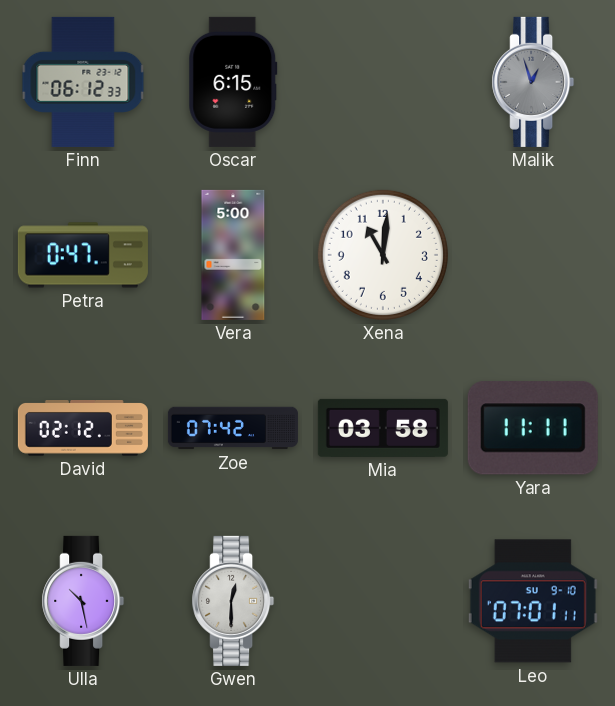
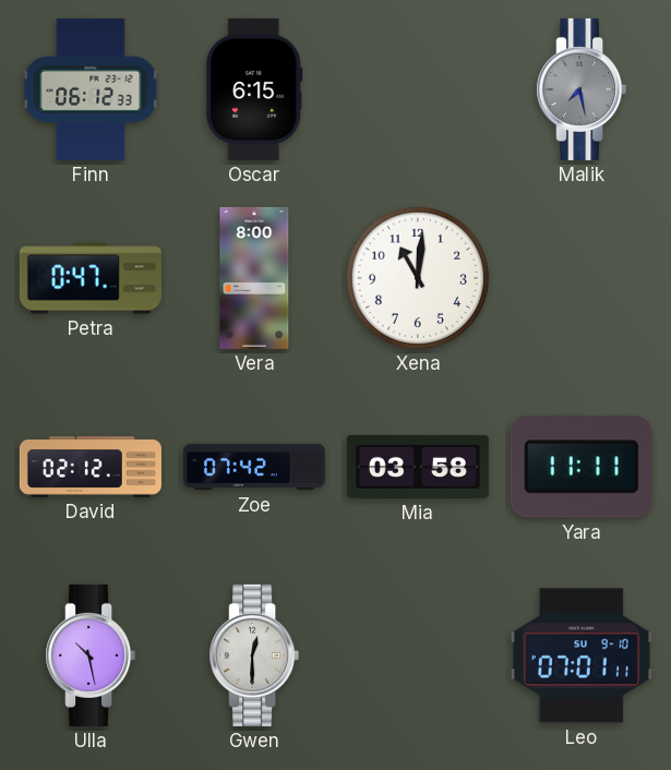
Malik: 12:57 -> 7:28 (582, 89)
Vera: 5:00 -> 8:00 (254, 278)
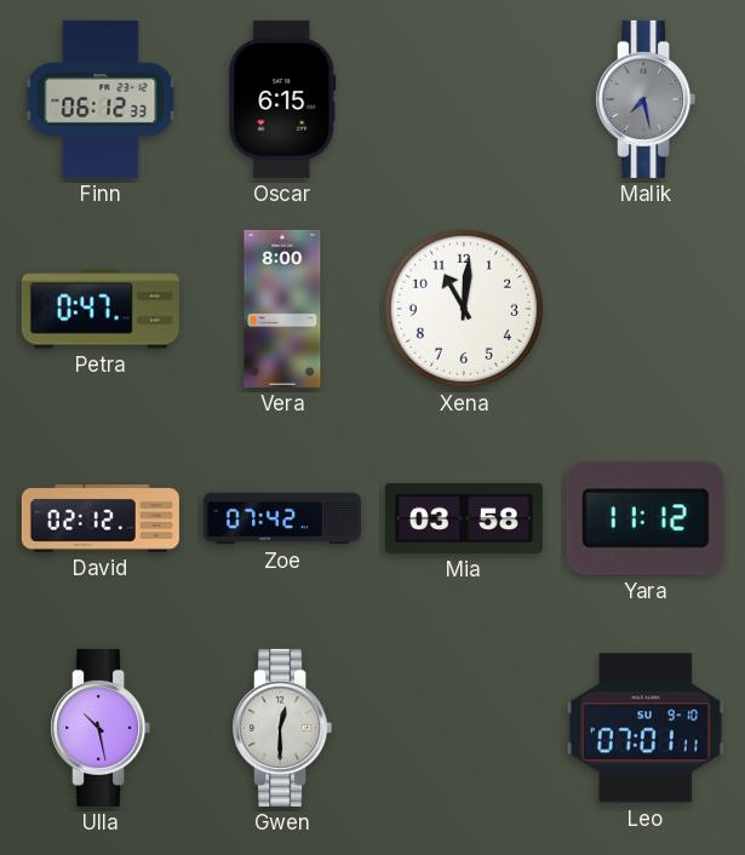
Yara: 11:11 -> 11:12 (646, 518)
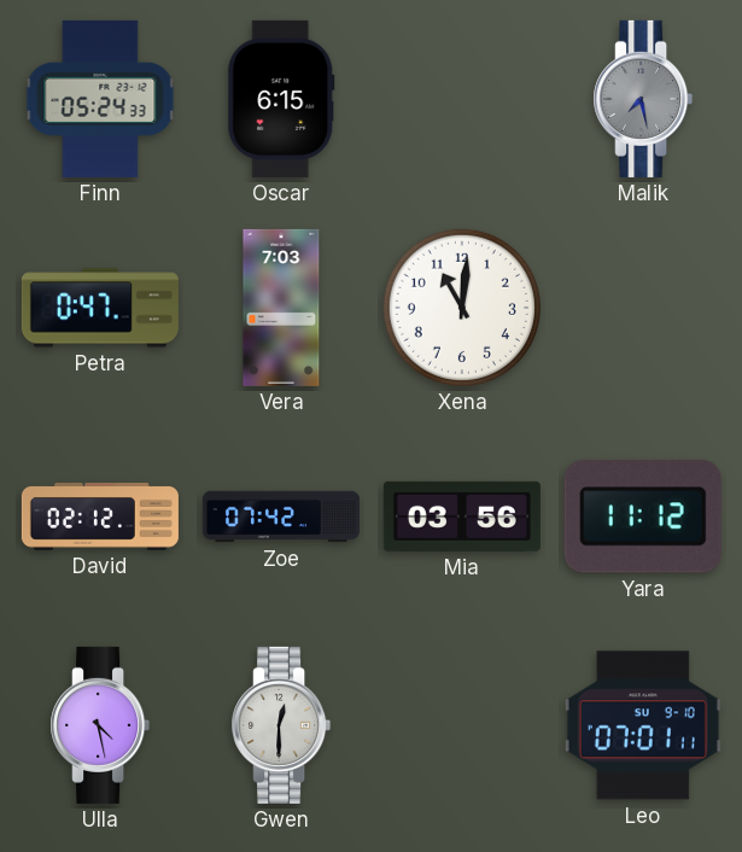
Finn: 06:12 -> 05:24 (100, 99)
Vera: 8:00 -> 7:03 (281, 308)
Mia: 03:58 -> 03:56 (462, 517)
Ulla: 10:28 -> 4:28 (100, 725)
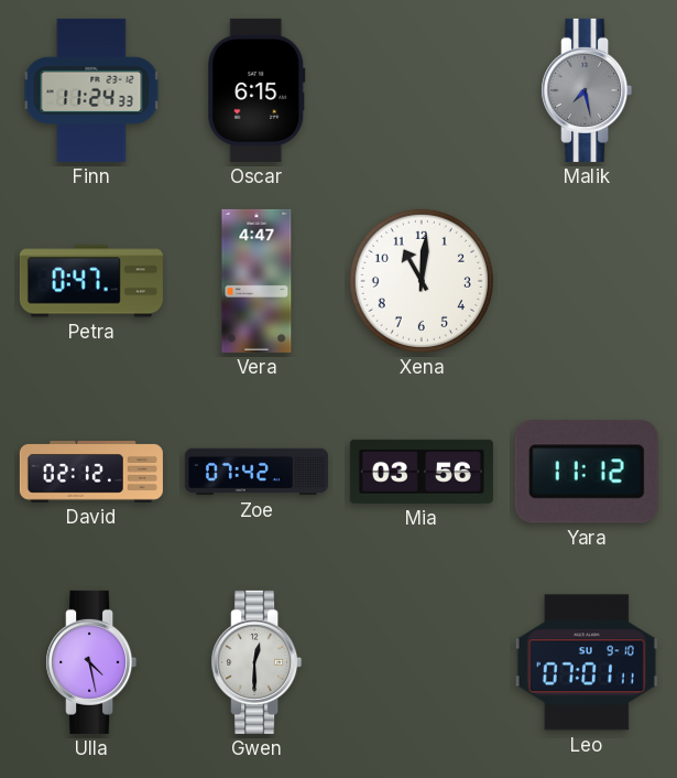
Finn: 05:24 -> 11:24 (91, 90)
Vera: 7:03 -> 4:47 (256, 281)
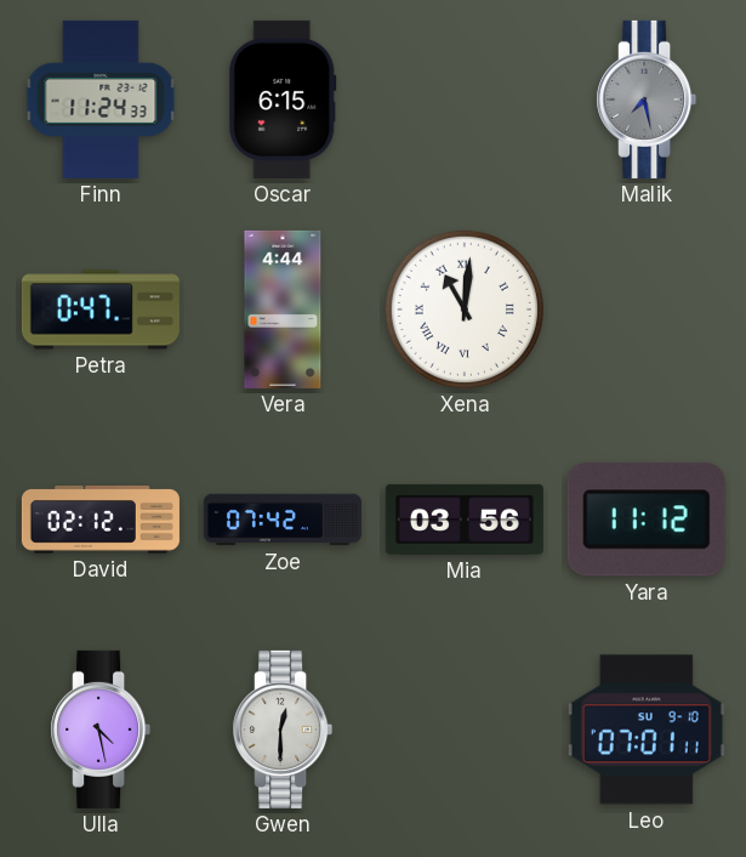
Vera: 4:47 -> 4:44 (283, 310)
Xena numerals: Arabic -> Roman (465, 310)
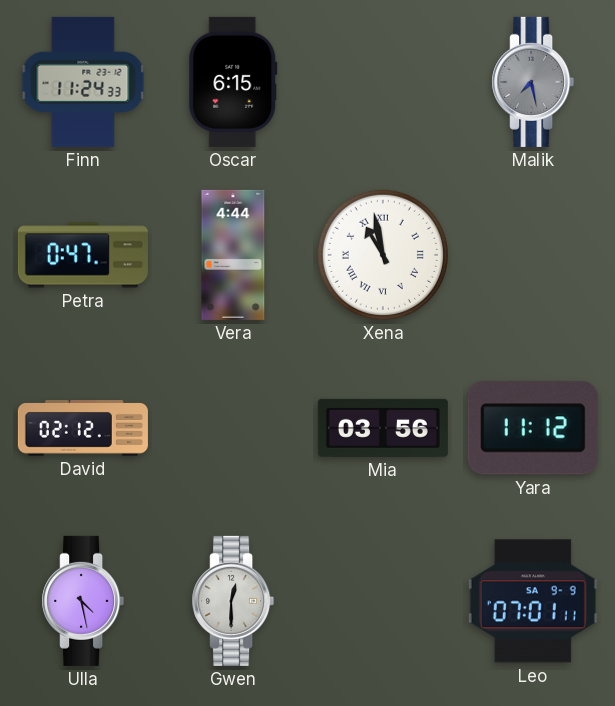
Xena: 11:01 -> 10:58 (383, 255)
Zoe: 07:42 -> none (283, 520)
Leo date: SU 9-10 -> SA 9-9 (533, 601)
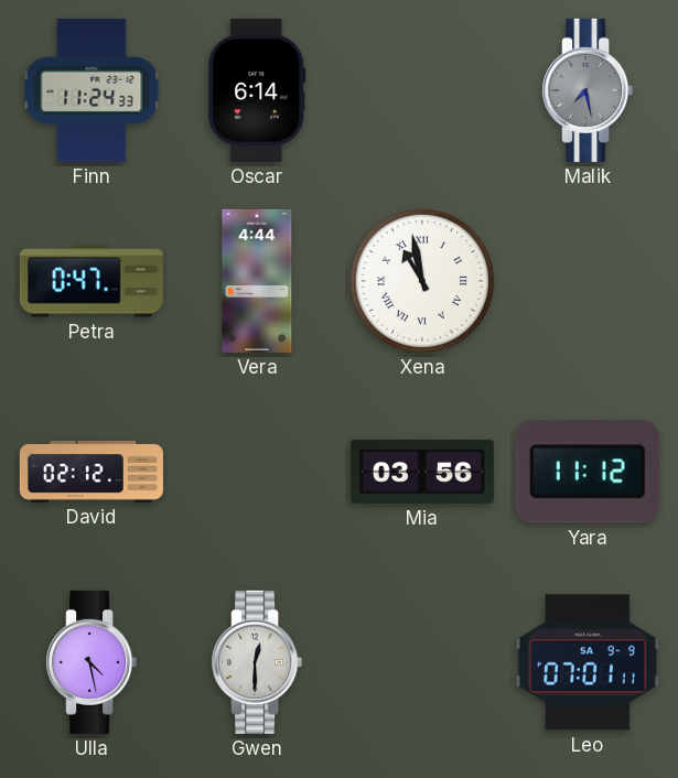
Oscar: 6:15 -> 6:14 (257, 90)
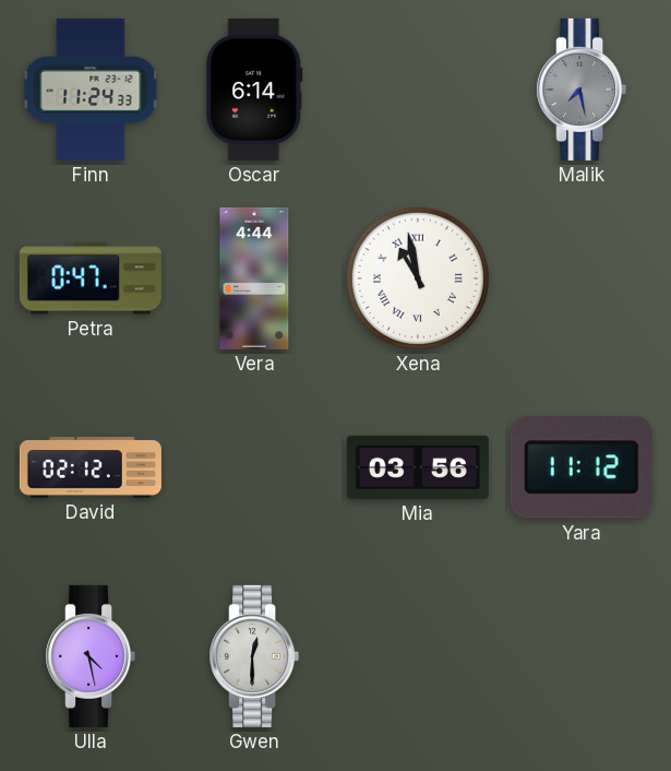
Leo: 07:01 -> none (588, 662)
